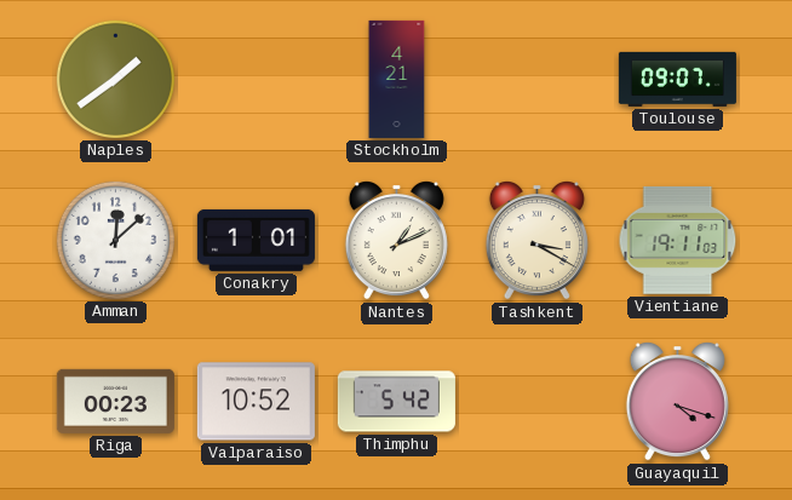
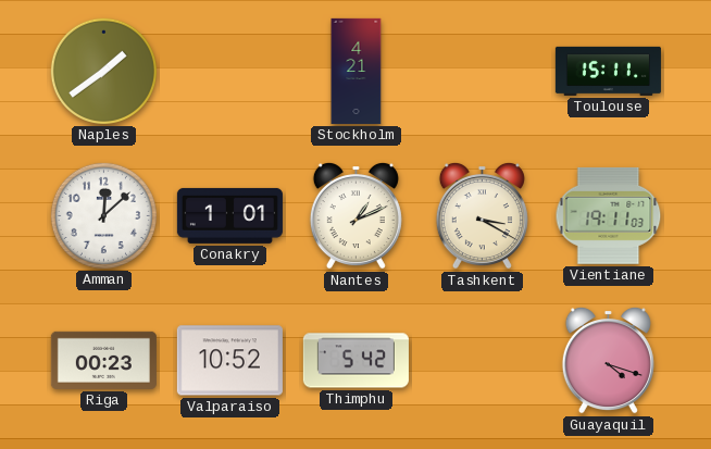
Toulouse: 09:07 -> 15:11 (608, 71)
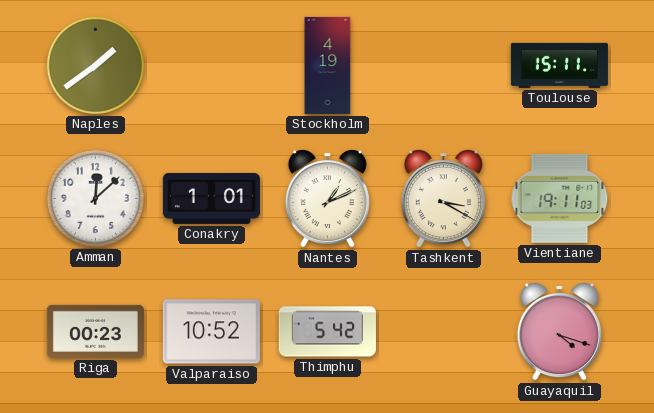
Stockholm: 4:21 -> 4:19 (328, 65)
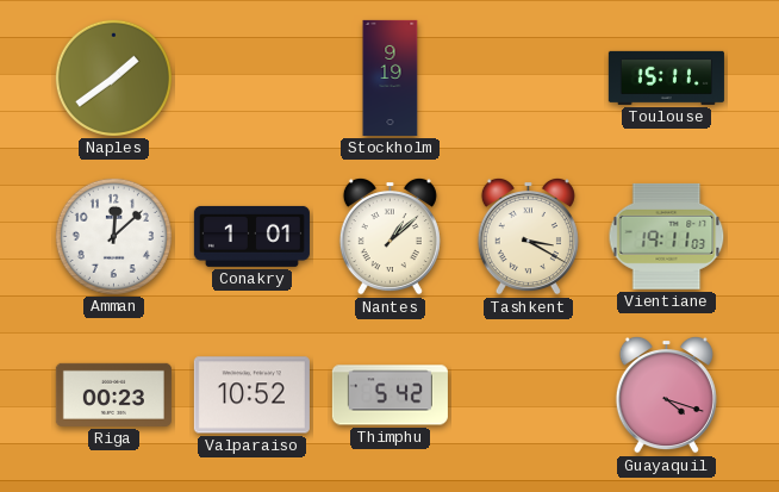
Stockholm: 4:19 -> 9:19 (391, 77)
Nantes: 1:11 -> 1:08 (389, 236)
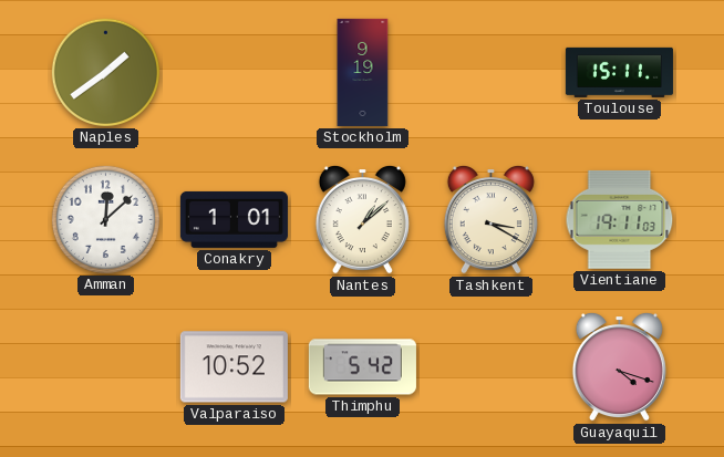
Riga: 00:23 -> none (113, 394)
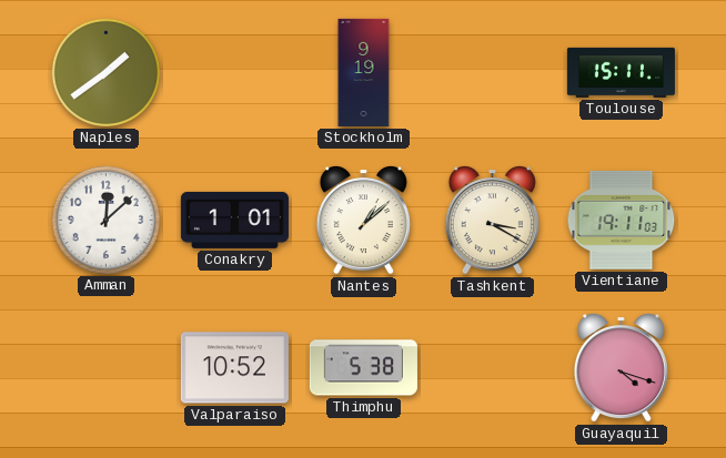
Thimphu: 5:42 -> 5:38 (363, 368)
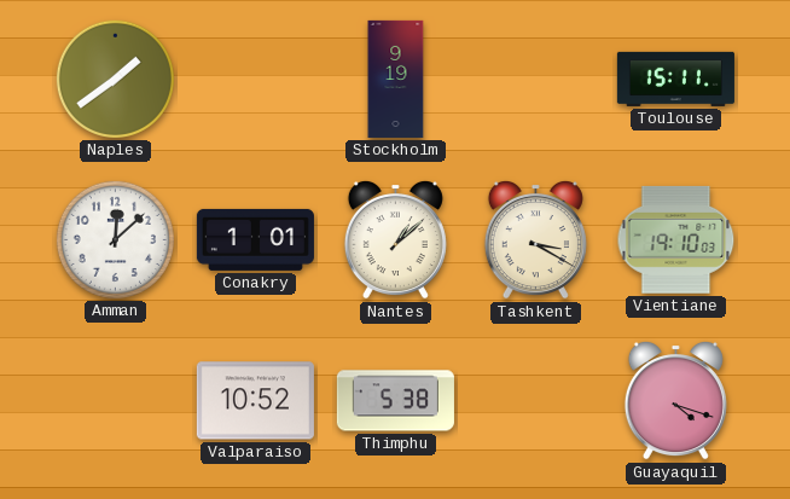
Vientiane: 19:11 -> 19:10 (676, 239)
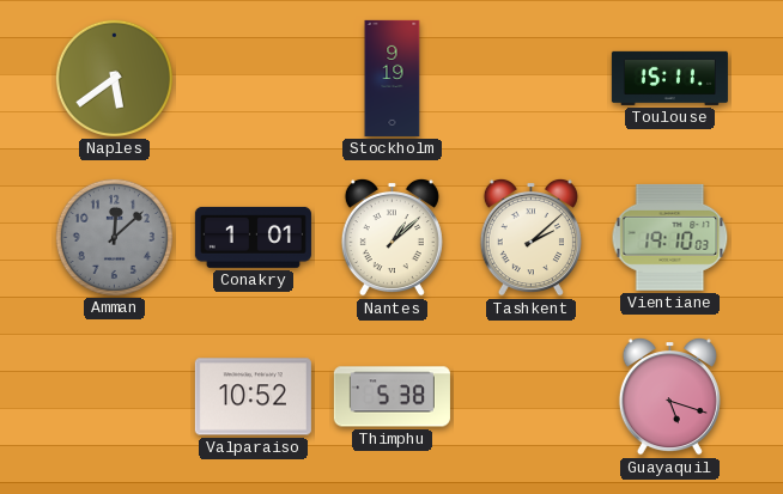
Naples: 1:39 -> 5:39 (114, 78)
Amman dial: white -> grey (114, 237)
Tashkent: 3:20 -> 2:08 (530, 237)
Guayaquil: 4:18 -> 5:18 (669, 396)
